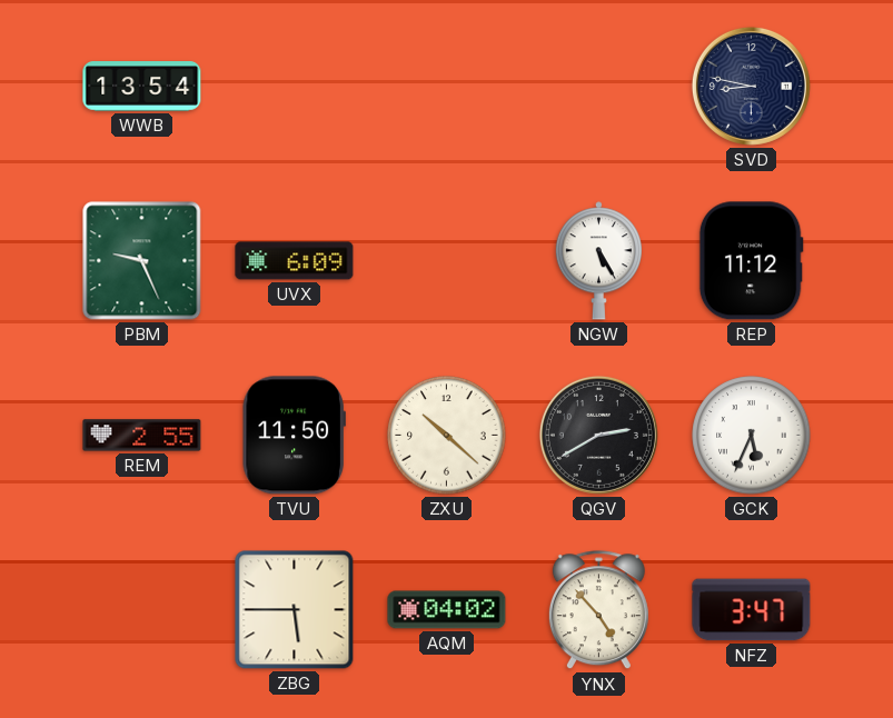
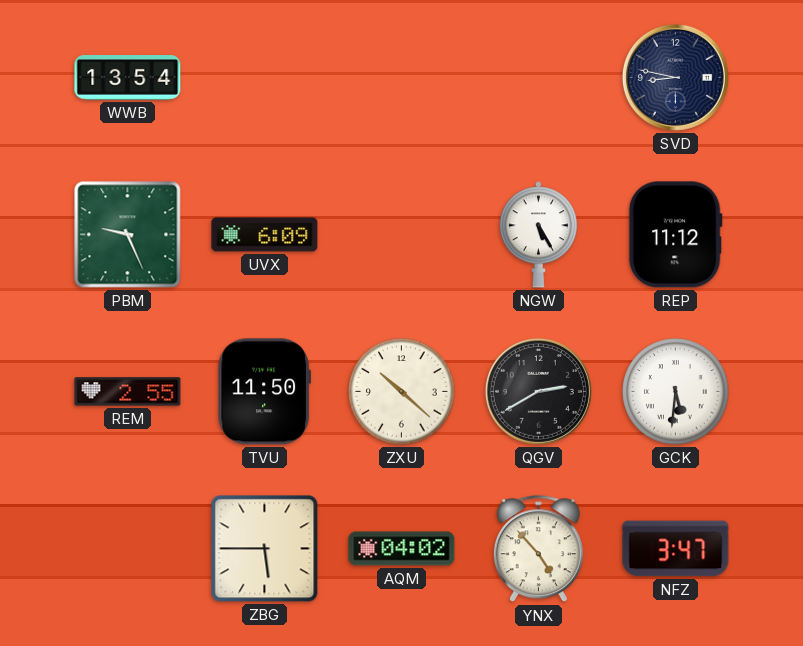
GCK: 5:34 -> 5:31 (676, 392)
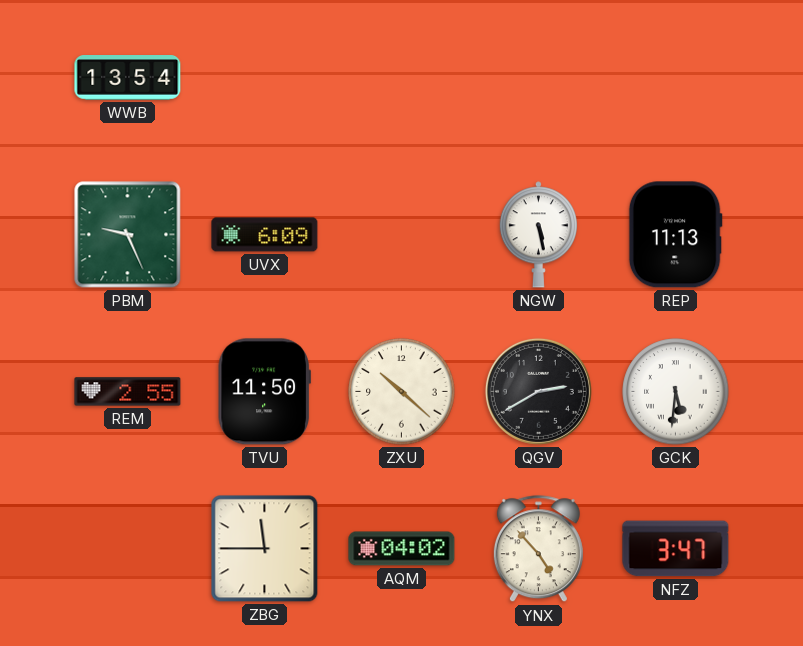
SVD: 8:47 -> none (675, 77)
NGW: 5:25 -> 5:28 (538, 235)
REP: 11:12 -> 11:13 (675, 235)
ZBG: 5:45 -> 11:45 (265, 549)
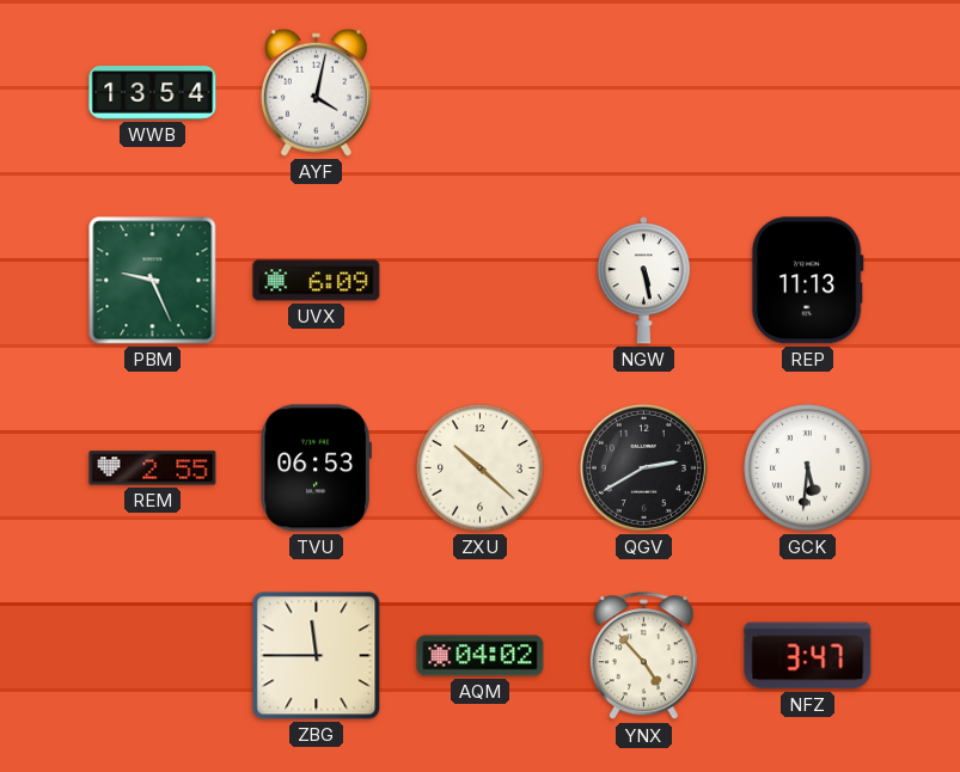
AYF: none -> 4:02 (316, 92)
TVU: 11:50 -> 06:53 (316, 468)
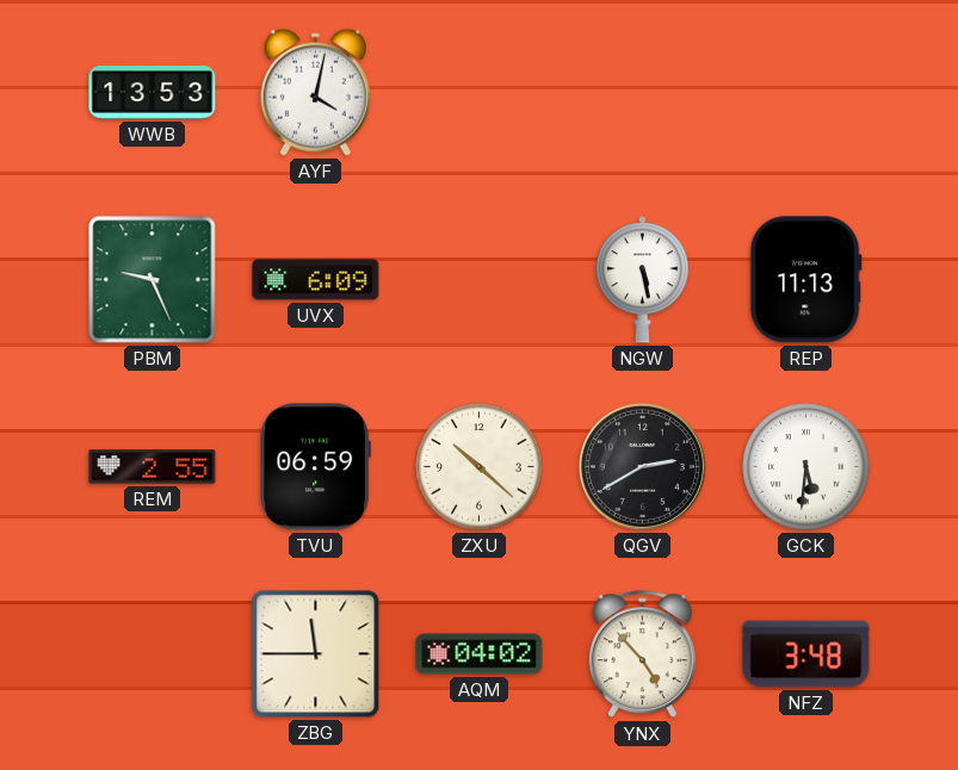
WWB: 13:54 -> 13:53 (153, 93)
TVU: 06:53 -> 06:59 (315, 467)
NFZ: 3:47 -> 3:48 (806, 654)
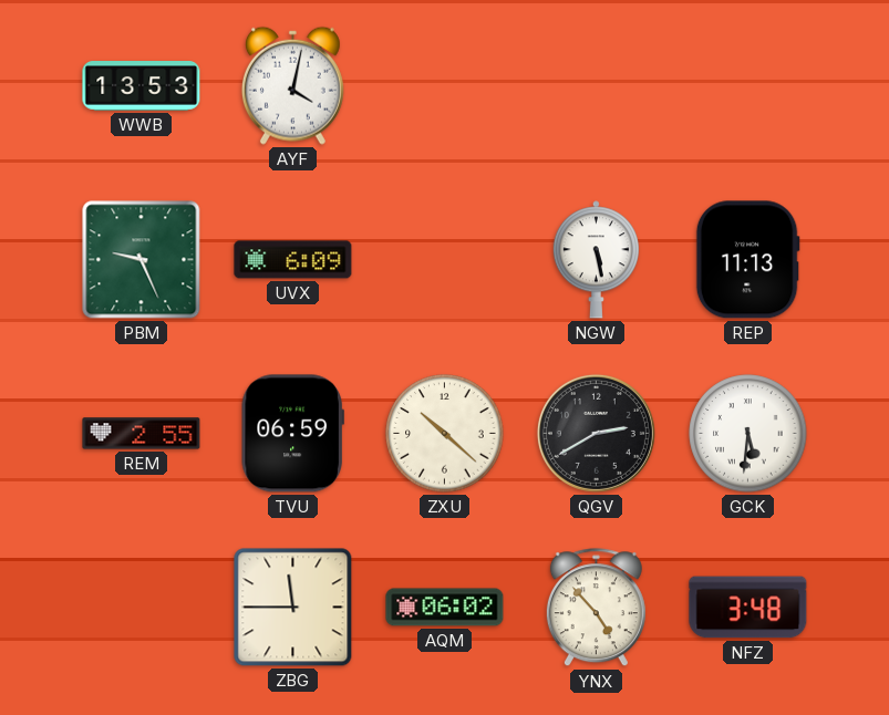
AQM: 04:02 -> 06:02 (445, 608)
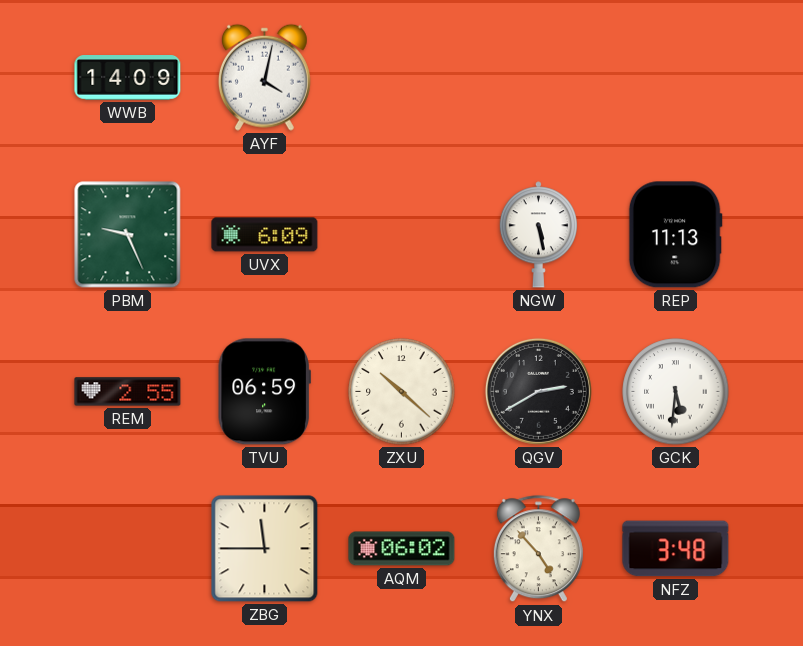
WWB: 13:53 -> 14:09 (128, 78)
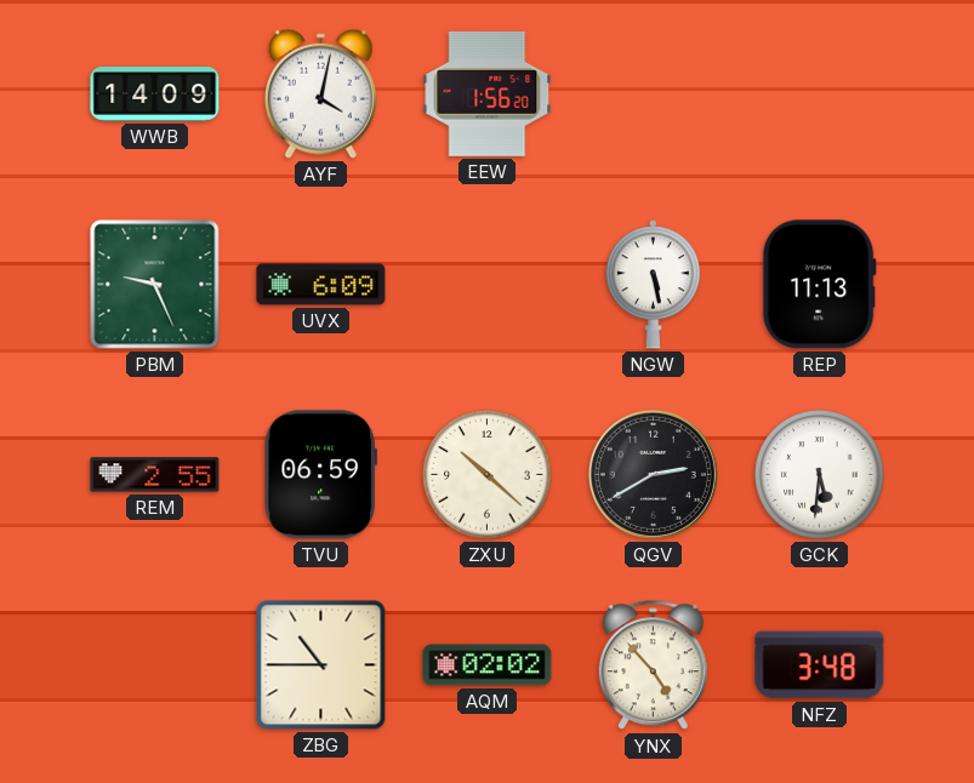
EEW: none -> 1:56 (488, 93)
ZBG: 11:45 -> 10:45 (321, 665)
AQM: 06:02 -> 02:02 (488, 665)
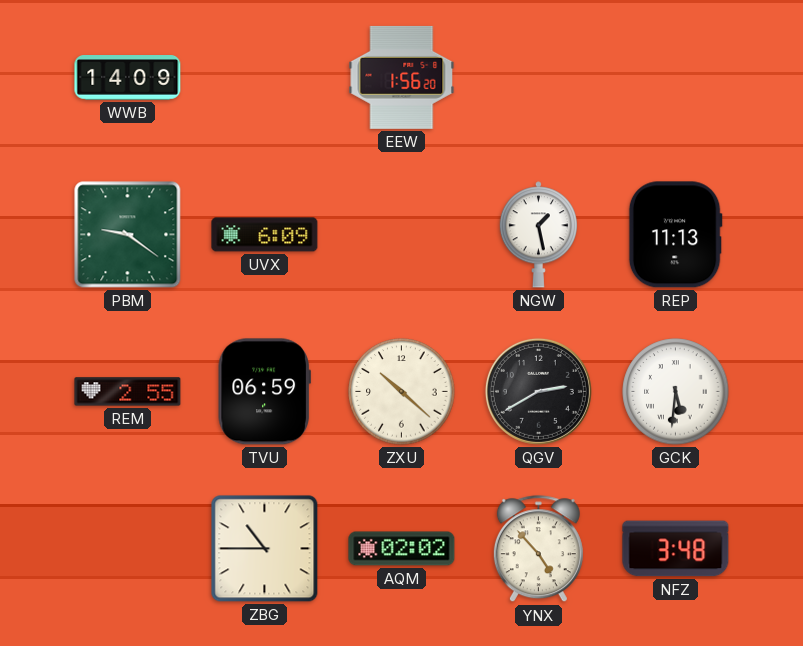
AYF: 4:02 -> none (320, 93)
PBM: 9:26 -> 9:21 (128, 235)
NGW: 5:28 -> 1:28 (538, 235)
